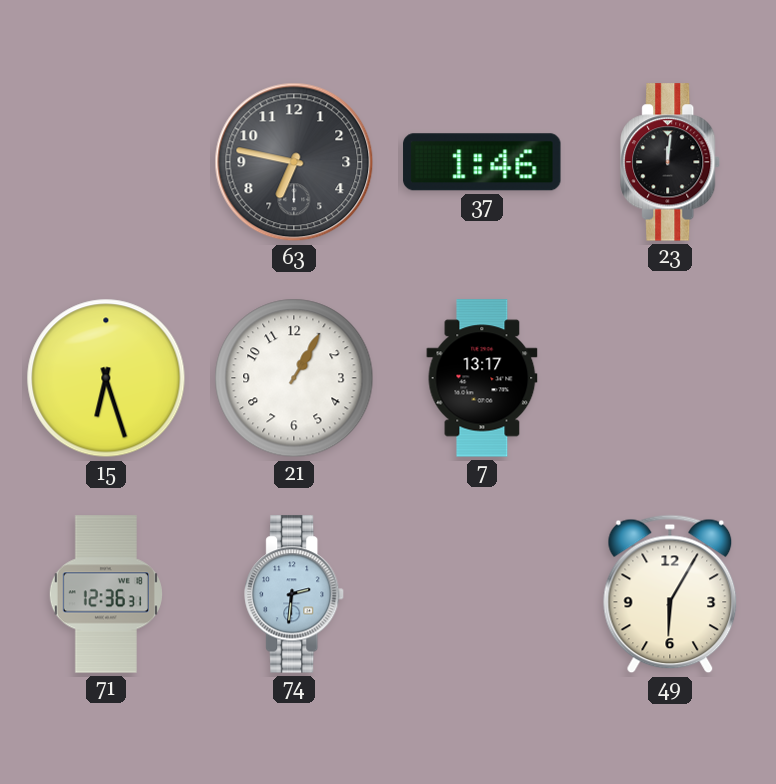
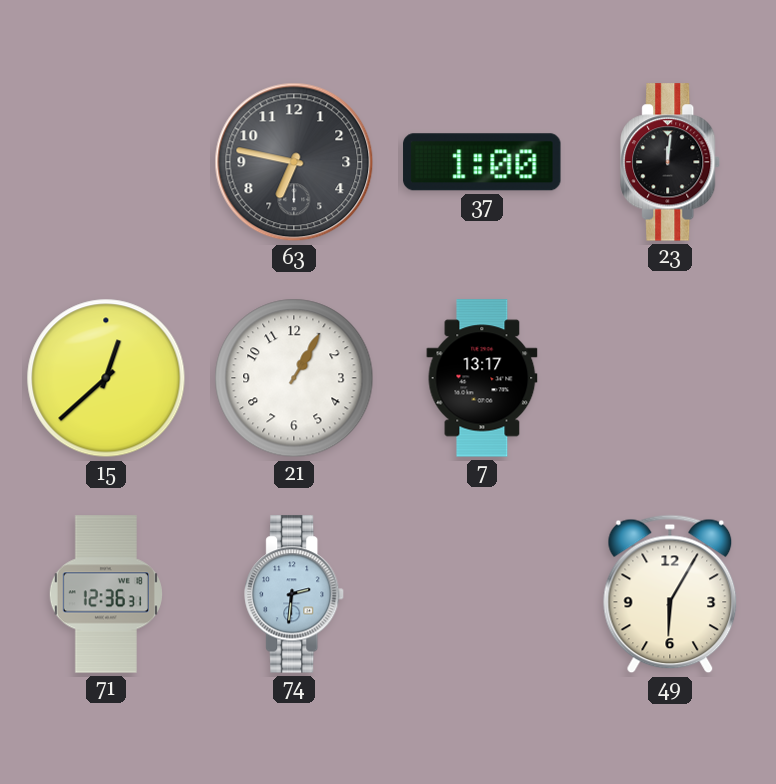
37: 1:46 -> 1:00 (482, 162)
15: 6:27 -> 12:38 (106, 378)
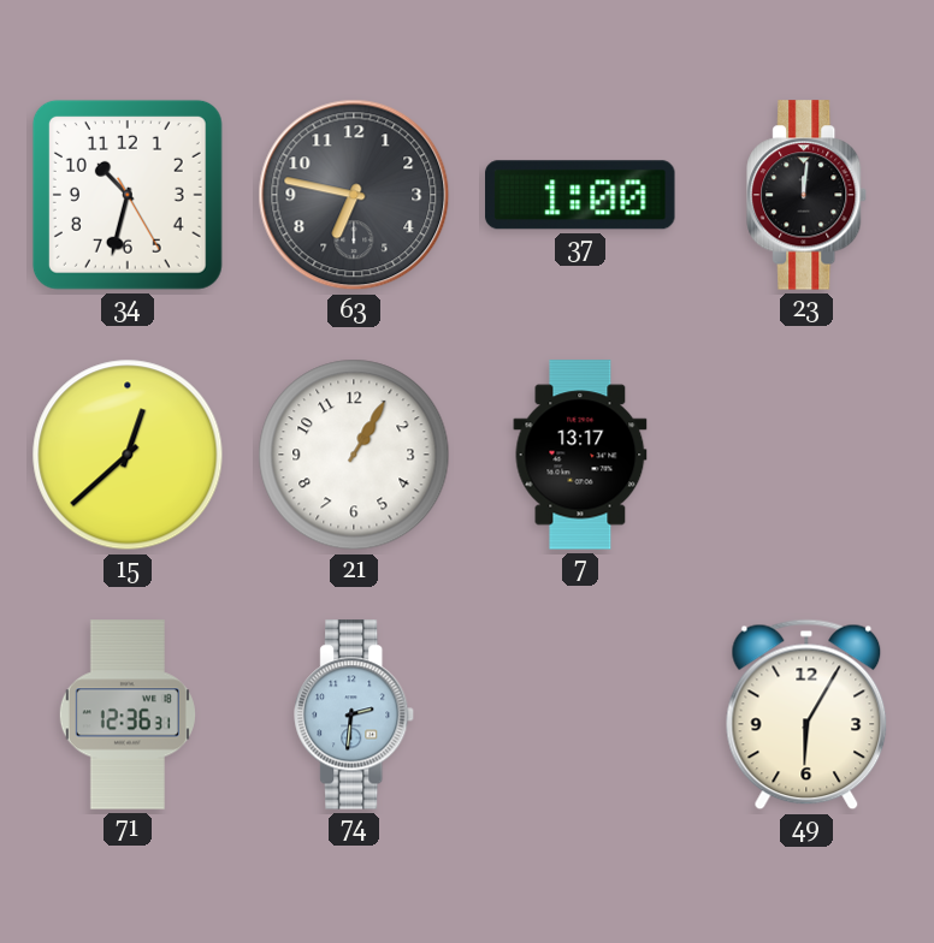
34: none -> 10:32 (128, 195)
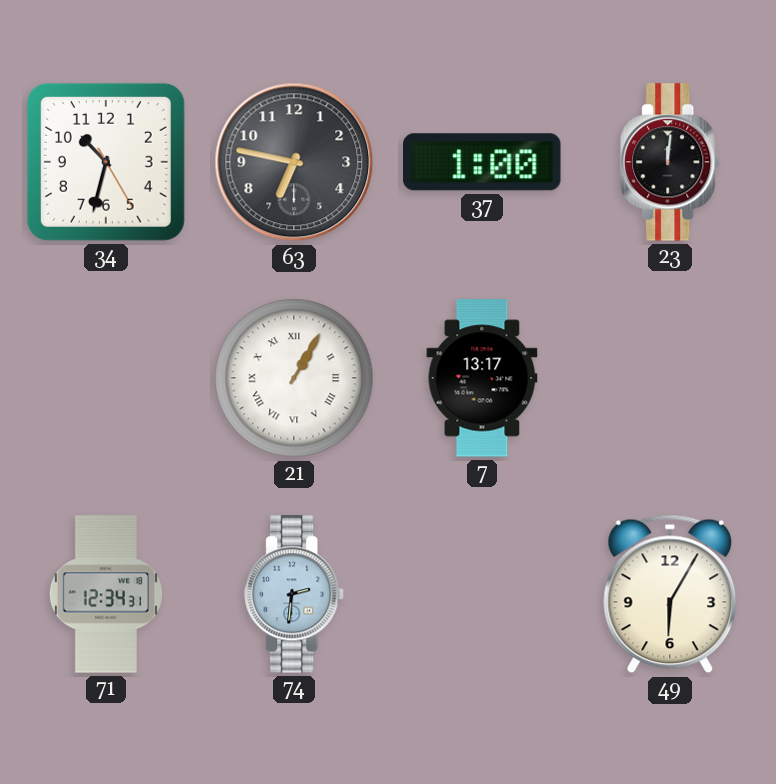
15: 12:38 -> none (128, 455)
21 numerals: Arabic -> Roman (294, 378)
71: 12:36 -> 12:34 (106, 594)
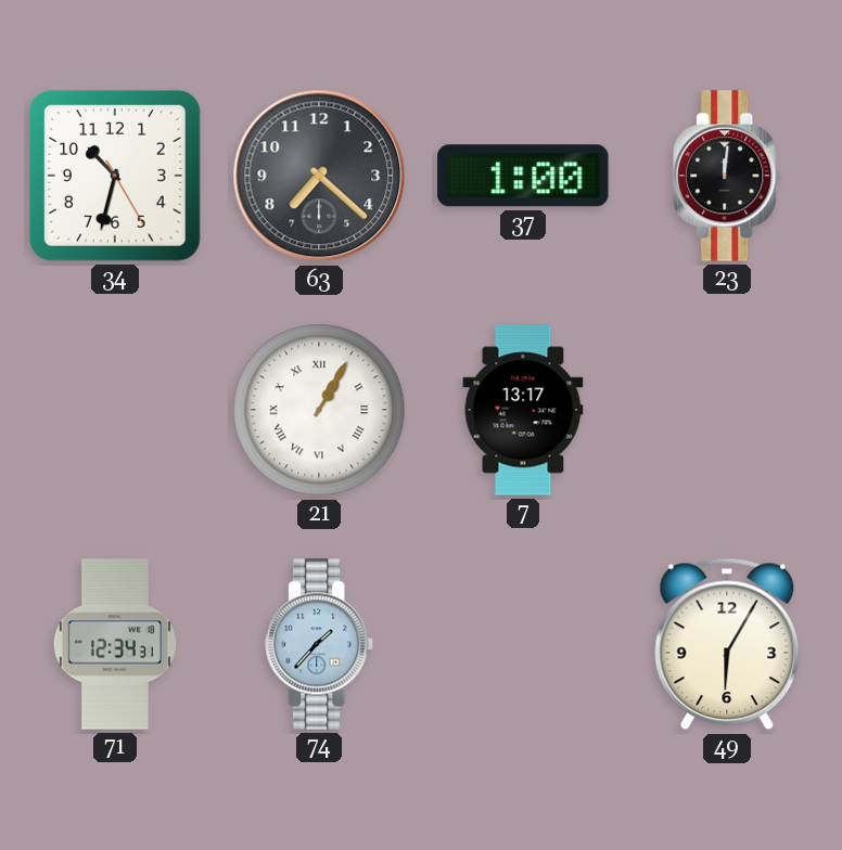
63: 6:47 -> 7:22 (319, 176)
74: 2:31 -> 1:37 (320, 644)
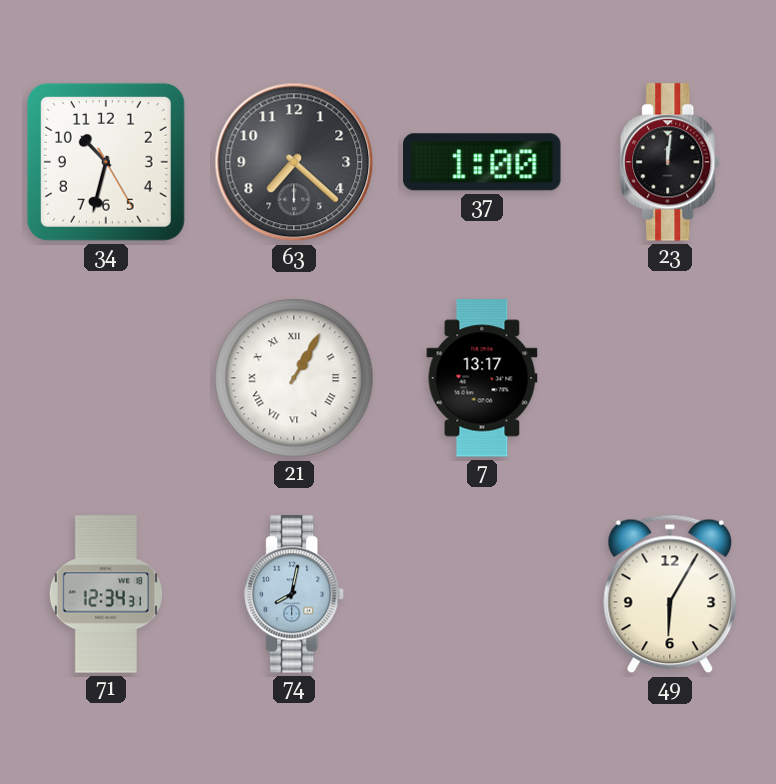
74: 1:37 -> 8:02 (295, 594)
